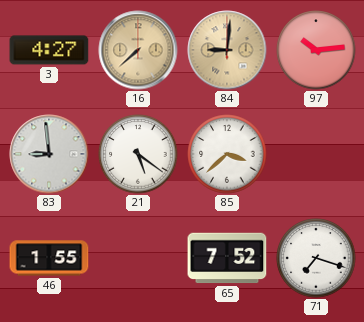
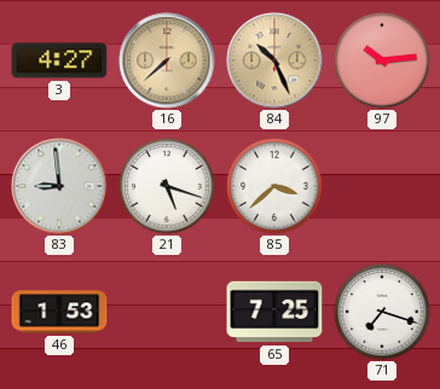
84: 9:01 -> 10:26 (274, 60)
21: 5:21 -> 5:18 (167, 186)
46: 1:55 -> 1:53 (59, 312)
65: 7:52 -> 7:25 (274, 312)
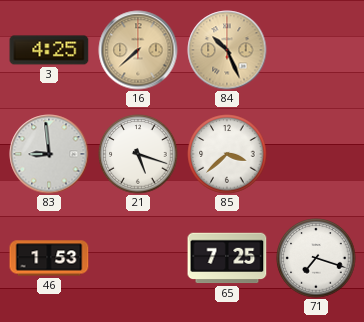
3: 4:27 -> 4:25 (49, 50)
97: 10:14 -> none (382, 60)
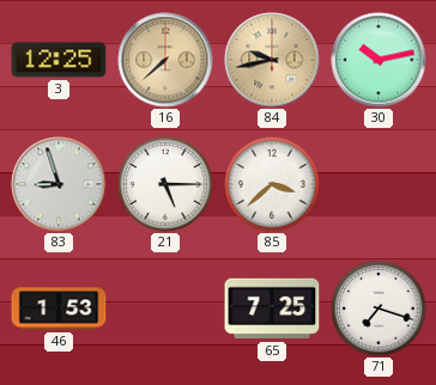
3: 4:25 -> 12:25 (59, 60)
84: 10:26 -> 9:43 (272, 60)
30: none -> 10:13 (379, 60)
83: 8:59 -> 8:57 (59, 184)
21: 5:18 -> 5:15 (165, 184)
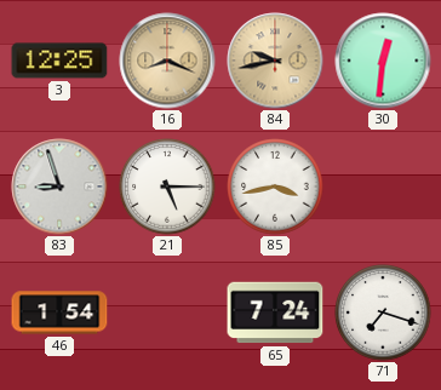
16: 7:38 -> 8:19 (167, 61)
30: 10:13 -> 12:31 (383, 61)
85: 3:38 -> 3:43 (275, 187)
46: 1:53 -> 1:54 (59, 312)
65: 7:25 -> 7:24 (275, 312)
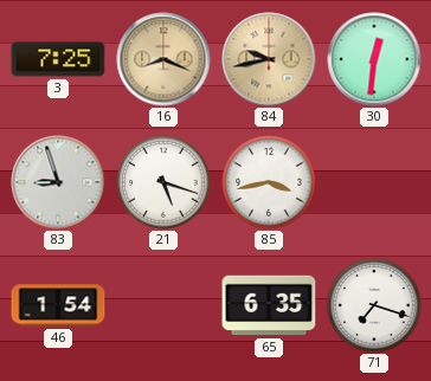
3: 12:25 -> 7:25 (58, 59)
21: 5:15 -> 5:18 (163, 182)
65: 7:24 -> 6:35 (269, 305)
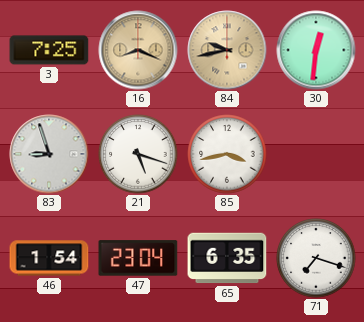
47: none -> 23:04 (138, 258)
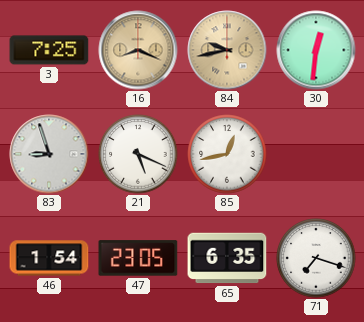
21: 5:18 -> 5:19 (138, 154)
85: 3:43 -> 12:43 (227, 154)
47: 23:04 -> 23:05 (138, 258)
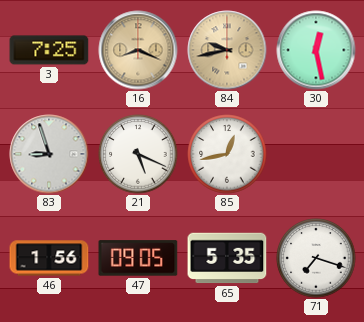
30: 12:31 -> 12:28 (316, 50)
46: 1:54 -> 1:56 (49, 258)
47: 23:05 -> 09:05 (138, 258)
65: 6:35 -> 5:35 (227, 258)
